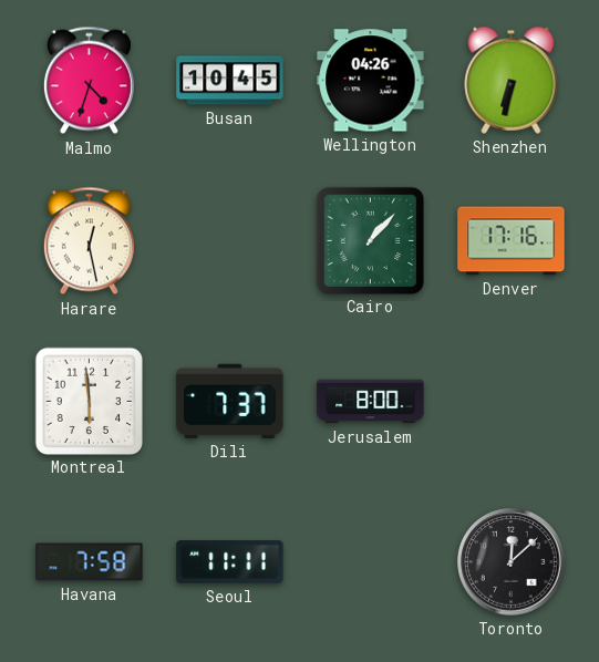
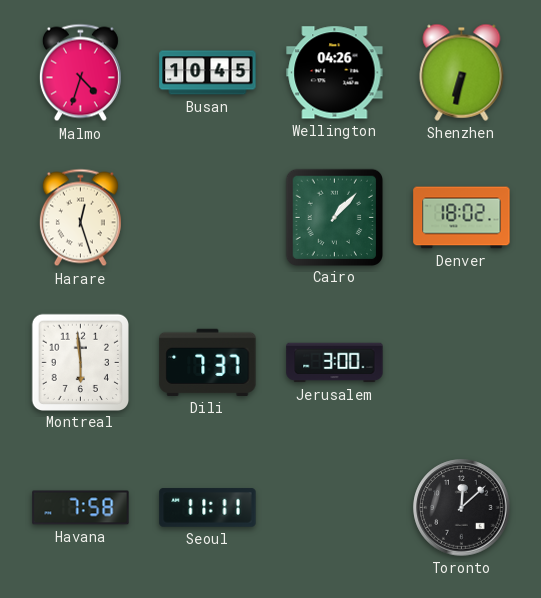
Harare: 12:28 -> 12:27 (80, 218)
Denver: 17:16 -> 18:02 (462, 218)
Jerusalem: 8:00 -> 3:00 (335, 363)
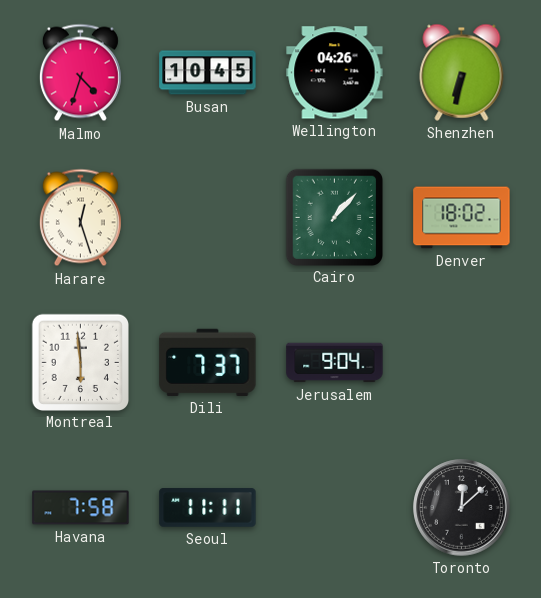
Jerusalem: 3:00 -> 9:04 (335, 363)
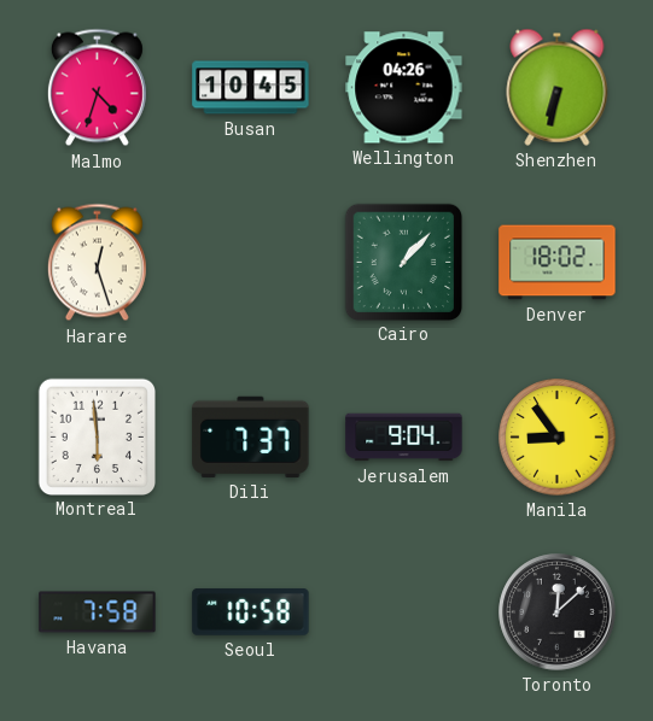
Manila: none -> 8:54 (558, 438)
Seoul: 11:11 -> 10:58 (251, 612)
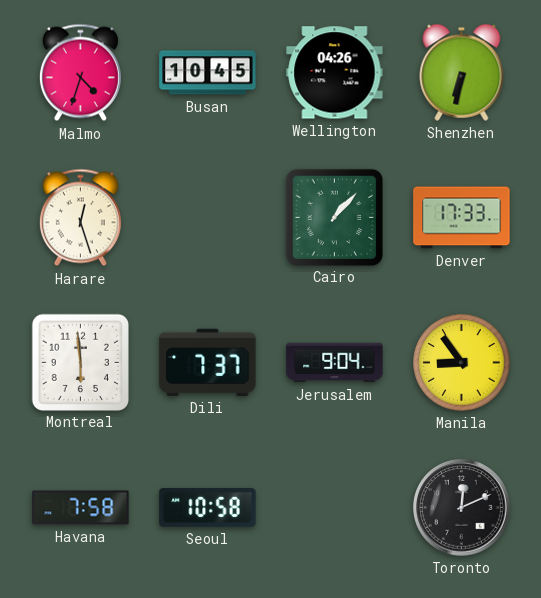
Denver: 18:02 -> 17:33 (462, 218)
Toronto: 12:08 -> 12:11 (462, 508)
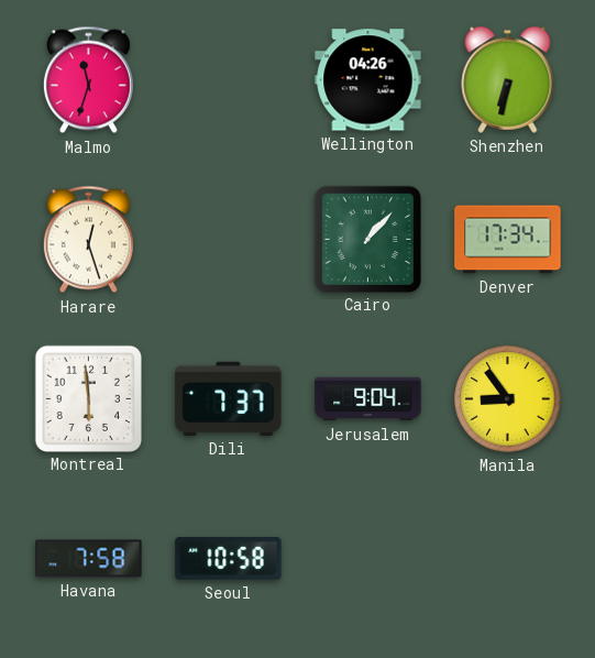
Malmo: 4:33 -> 11:33 (88, 80)
Busan: 10:45 -> none (208, 73)
Denver: 17:33 -> 17:34 (508, 240)
Toronto: 12:11 -> none (462, 508)
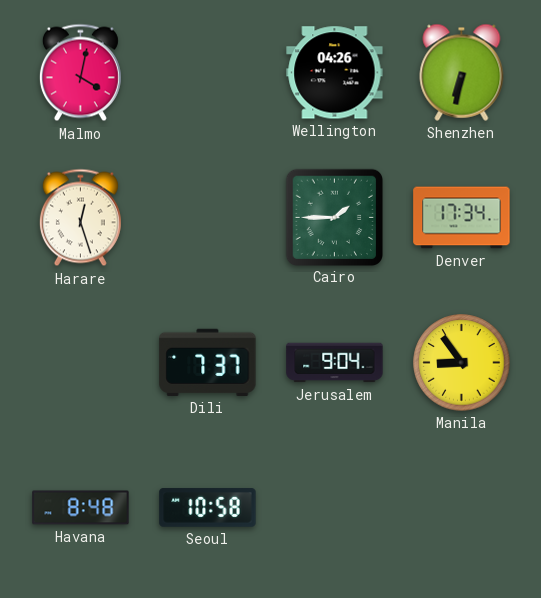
Malmo: 11:33 -> 4:02 (80, 73)
Cairo: 1:07 -> 1:45 (334, 217)
Montreal: 5:59 -> none (88, 398)
Havana: 7:58 -> 8:48 (81, 508)
